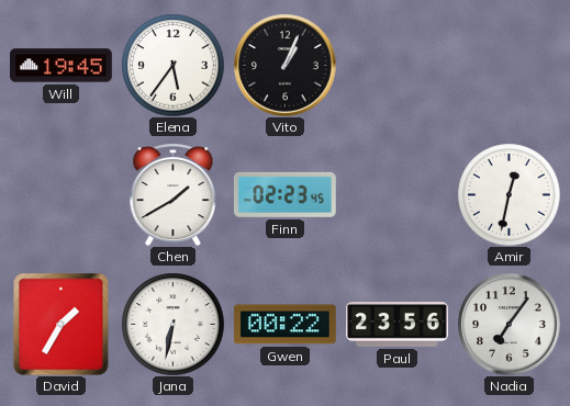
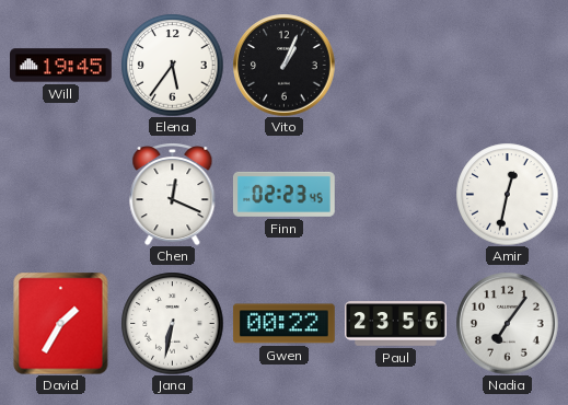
Chen: 1:40 -> 12:19 (173, 195)
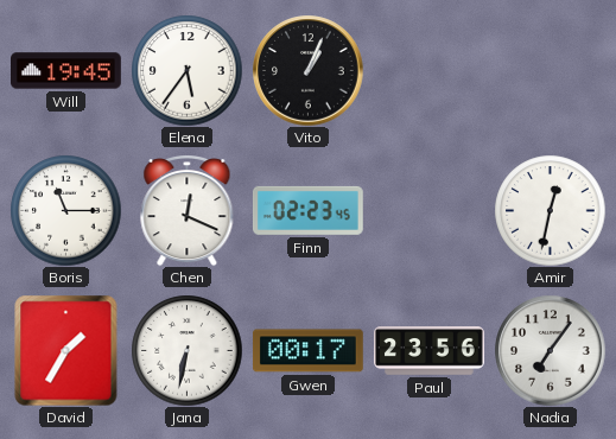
Boris: none -> 11:15 (65, 210)
Gwen: 00:22 -> 00:17 (309, 351)
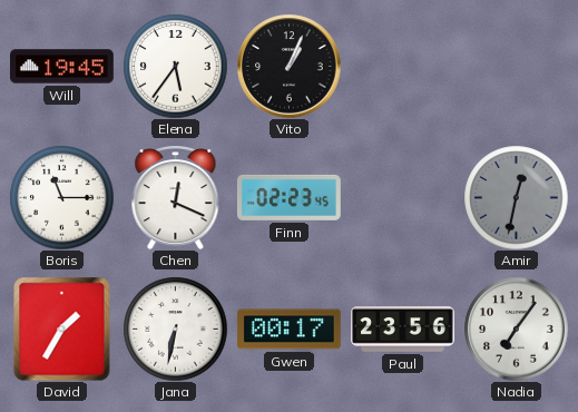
Amir dial: white -> grey (516, 197)
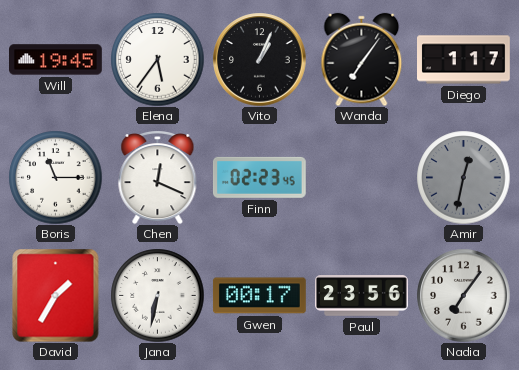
Wanda: none -> 7:06 (362, 59)
Diego: none -> 1:17 (464, 60)
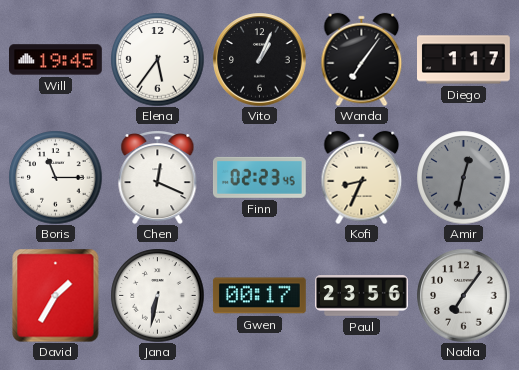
Kofi: none -> 8:34 (362, 177)
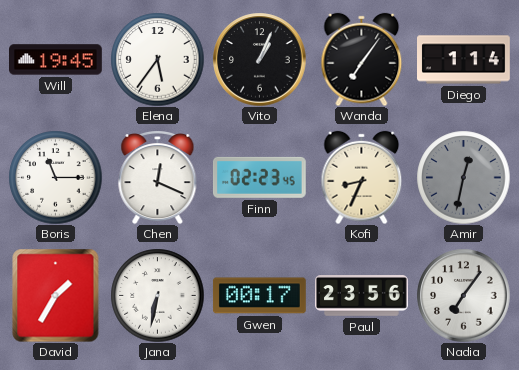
Diego: 1:17 -> 1:14 (464, 60)
